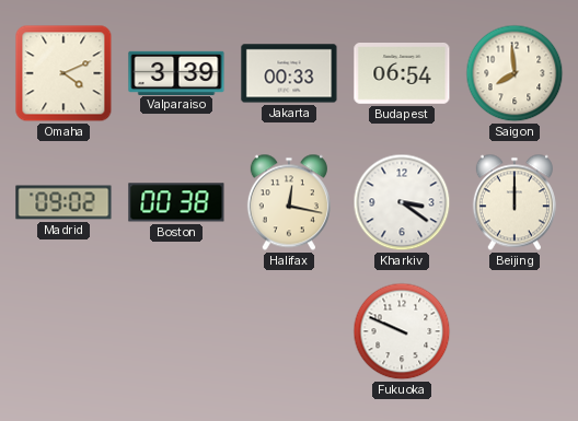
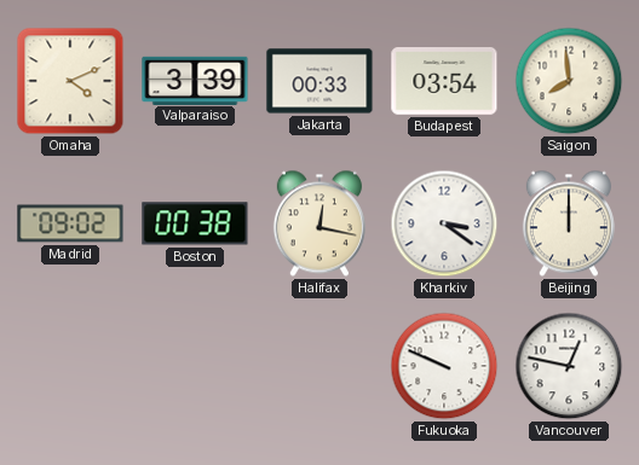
Budapest: 06:54 -> 03:54 (444, 82)
Vancouver: none -> 12:47 (569, 366)
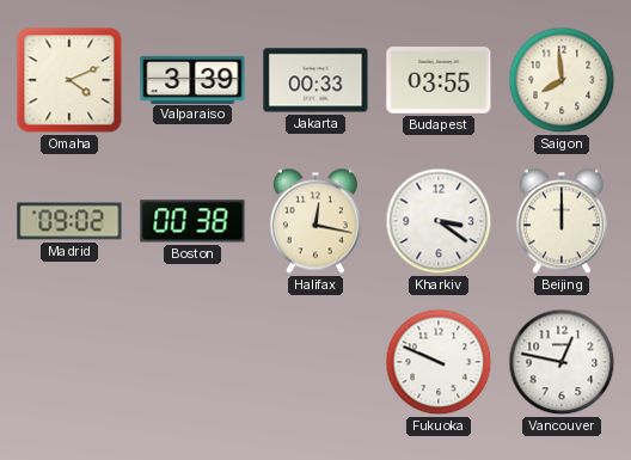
Budapest: 03:54 -> 03:55 (439, 81)
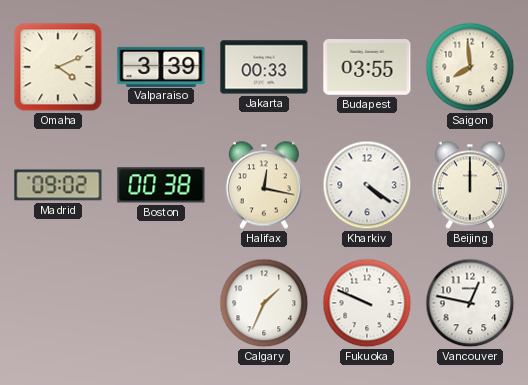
Kharkiv: 3:21 -> 4:21 (367, 185)
Calgary: none -> 1:34 (264, 303)
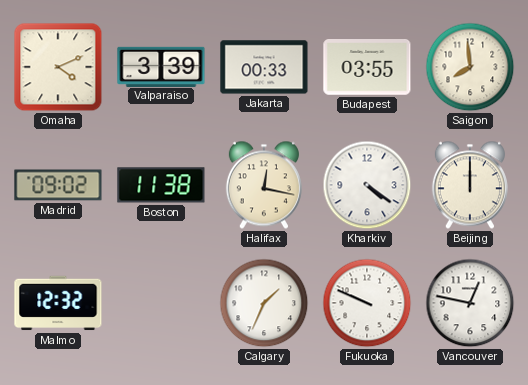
Boston: 00:38 -> 11:38 (161, 185)
Malmo: none -> 12:32 (58, 303)
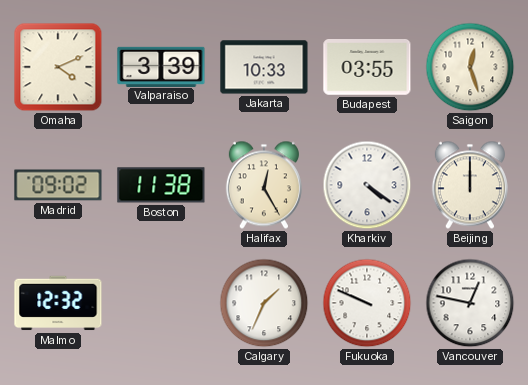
Jakarta: 00:33 -> 10:33 (264, 67)
Saigon: 7:59 -> 12:27 (470, 67)
Halifax: 12:17 -> 12:25 (264, 185)
